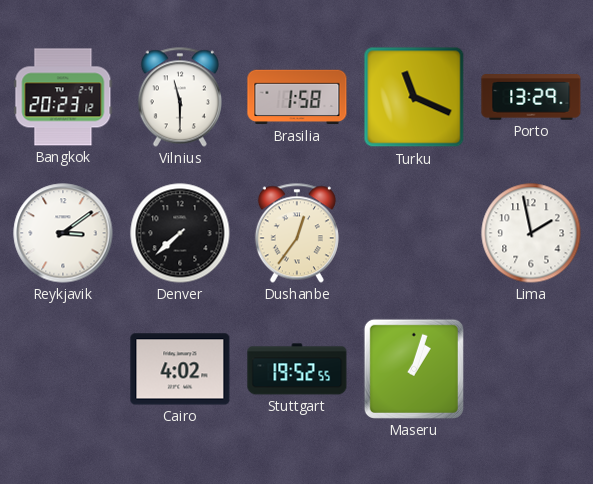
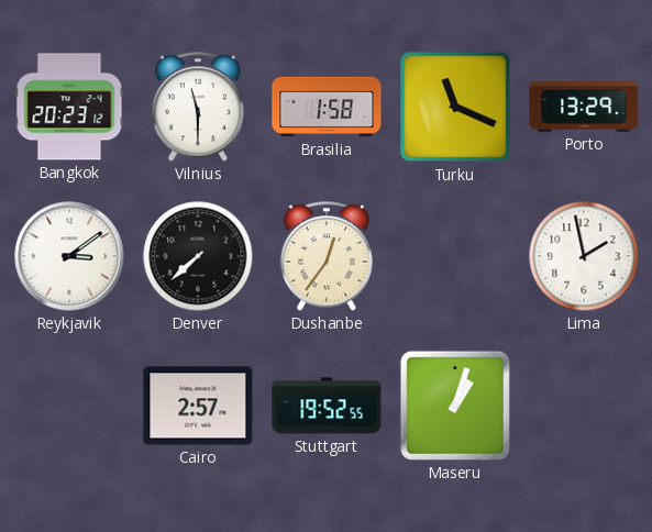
Cairo: 4:02 -> 2:57 (198, 406)
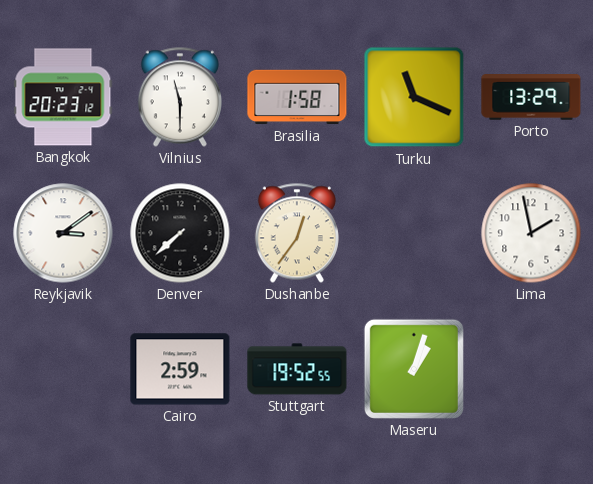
Cairo: 2:57 -> 2:59 (180, 369)
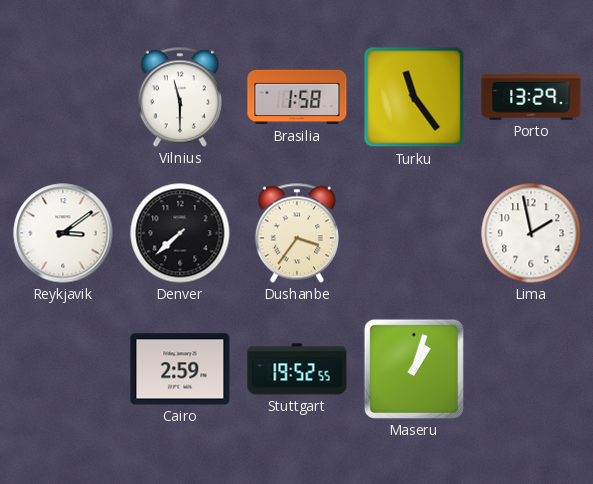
Bangkok: 20:23 -> none (63, 97)
Turku: 11:19 -> 11:24 (414, 97)
Dushanbe: 12:36 -> 3:36 (297, 233)
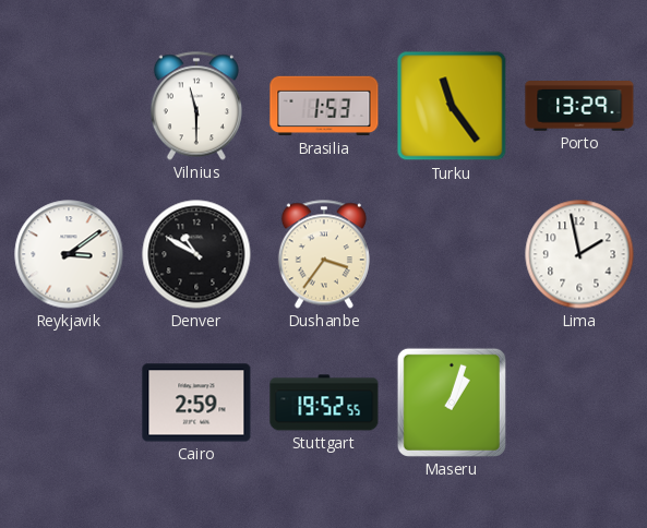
Brasilia: 1:58 -> 1:53 (324, 106)
Denver: 7:38 -> 10:50 (196, 254)
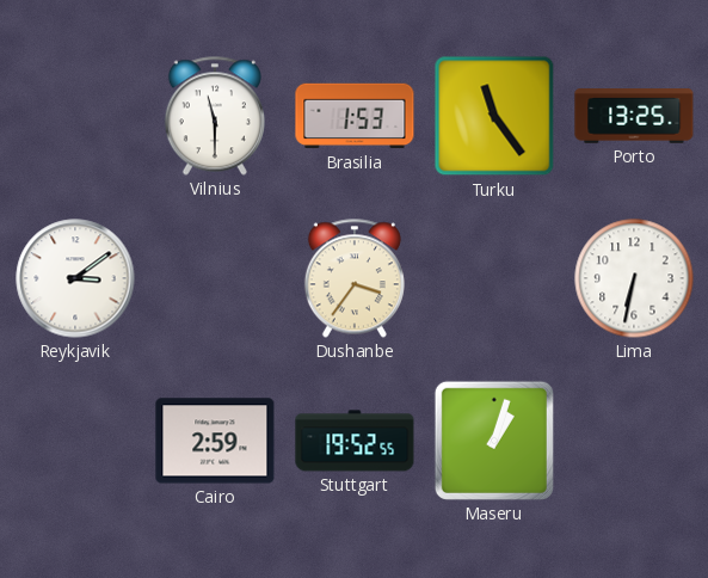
Porto: 13:29 -> 13:25 (634, 117)
Denver: 10:50 -> none (196, 254)
Lima: 1:58 -> 6:32 (634, 278)
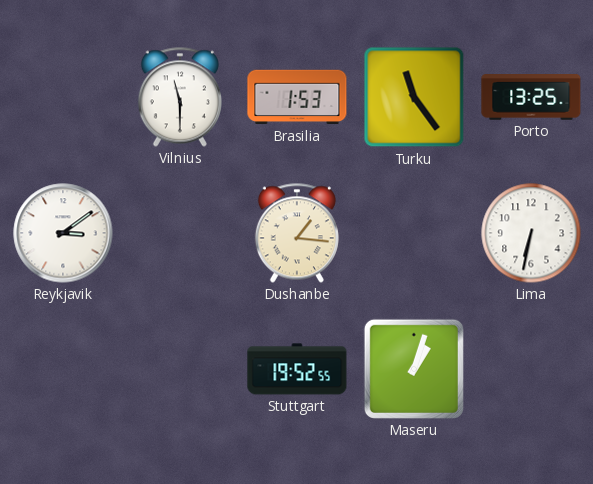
Dushanbe: 3:36 -> 1:16 (297, 233)
Cairo: 2:59 -> none (215, 441)
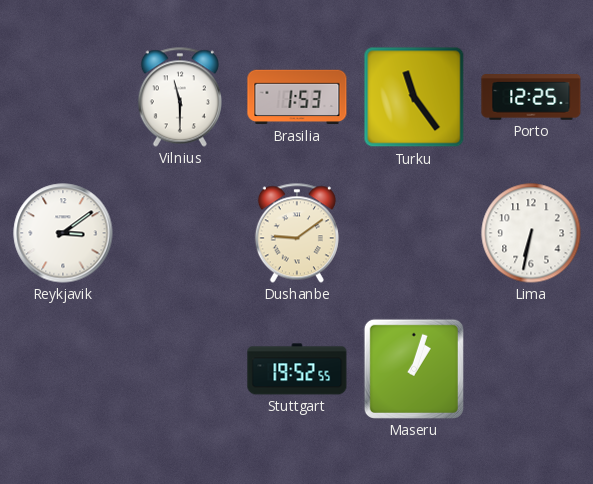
Porto: 13:25 -> 12:25 (531, 98)
Dushanbe: 1:16 -> 9:09 (297, 233)
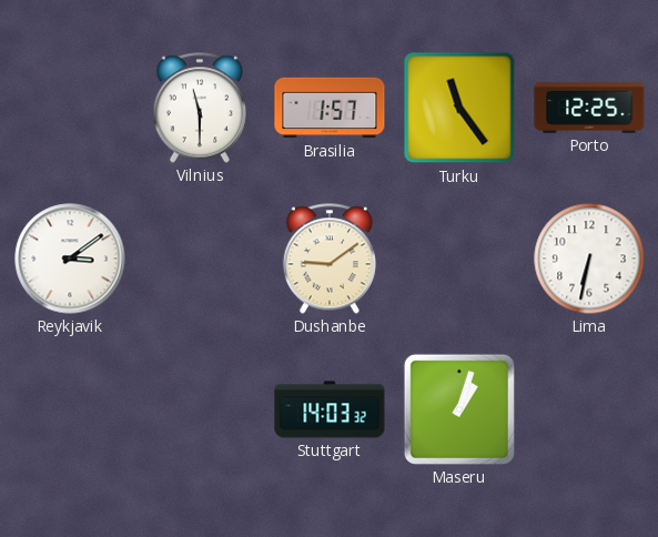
Brasilia: 1:53 -> 1:57 (330, 108)
Stuttgart: 19:52 -> 14:03 (330, 409)
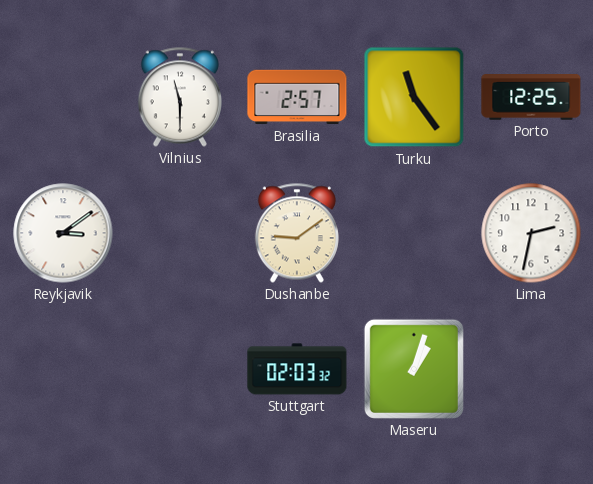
Brasilia: 1:57 -> 2:57 (297, 97)
Lima: 6:32 -> 2:32 (531, 233)
Stuttgart: 14:03 -> 02:03 (297, 369)
